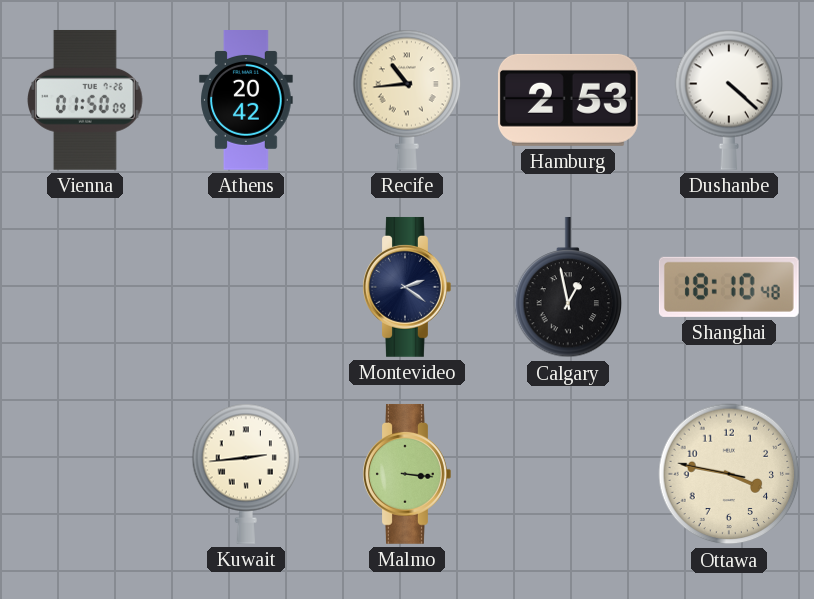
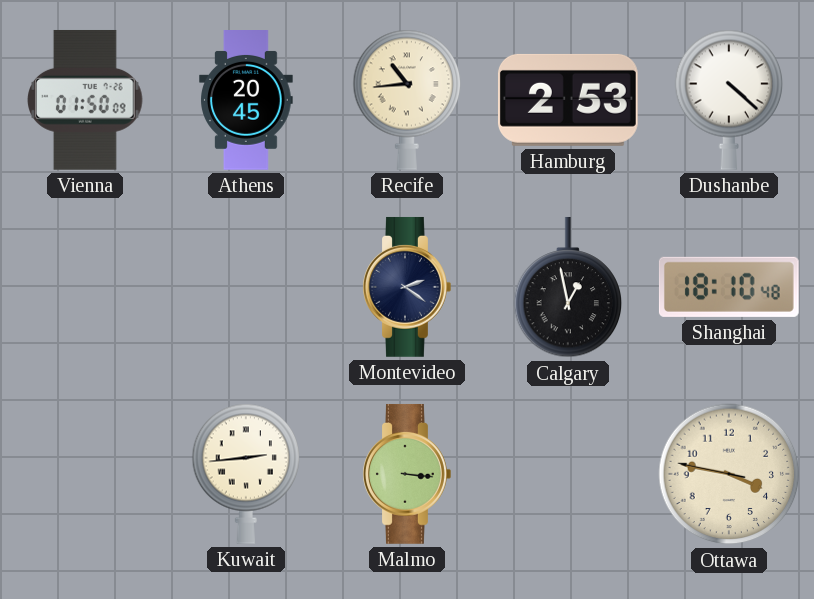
Athens: 20:42 -> 20:45 (247, 101)
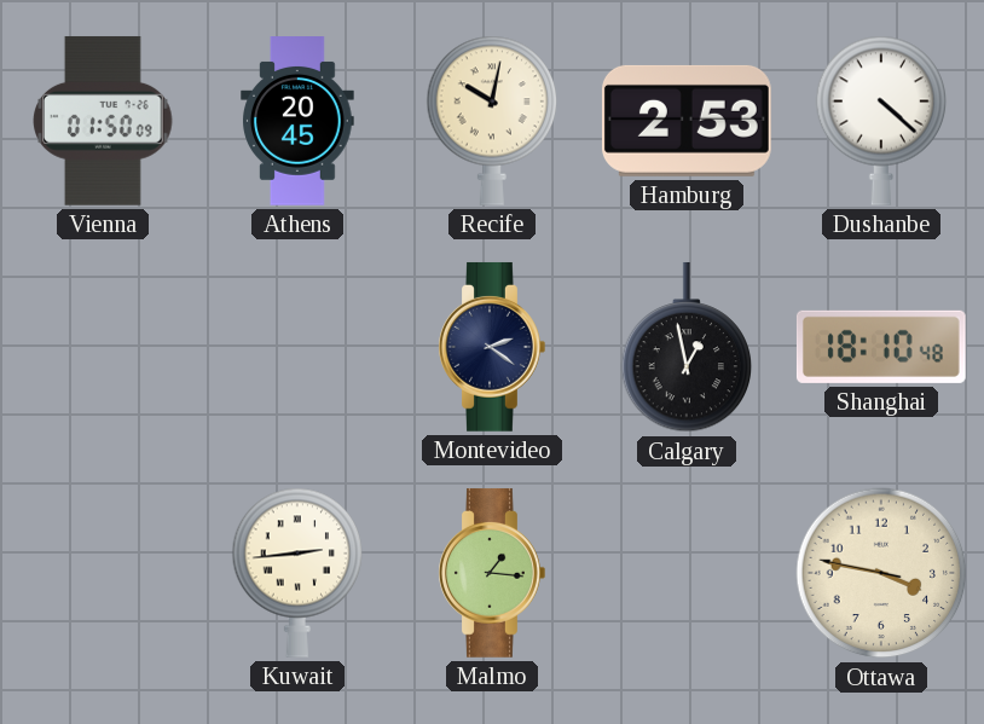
Recife: 10:44 -> 10:02 (492, 121)
Malmo: 3:16 -> 1:16 (492, 573)
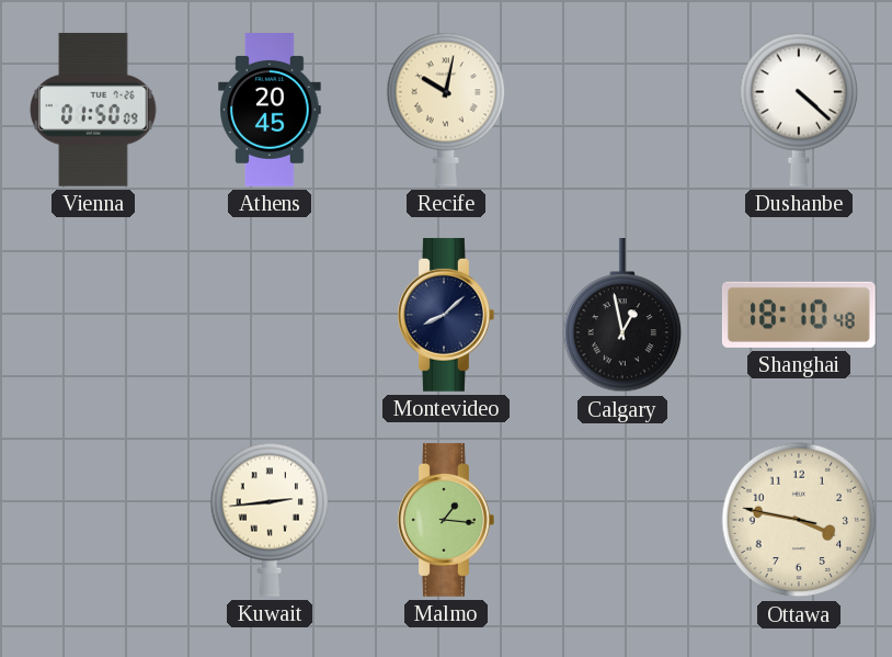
Hamburg: 2:53 -> none (687, 121)
Montevideo: 2:21 -> 8:08 (446, 315)
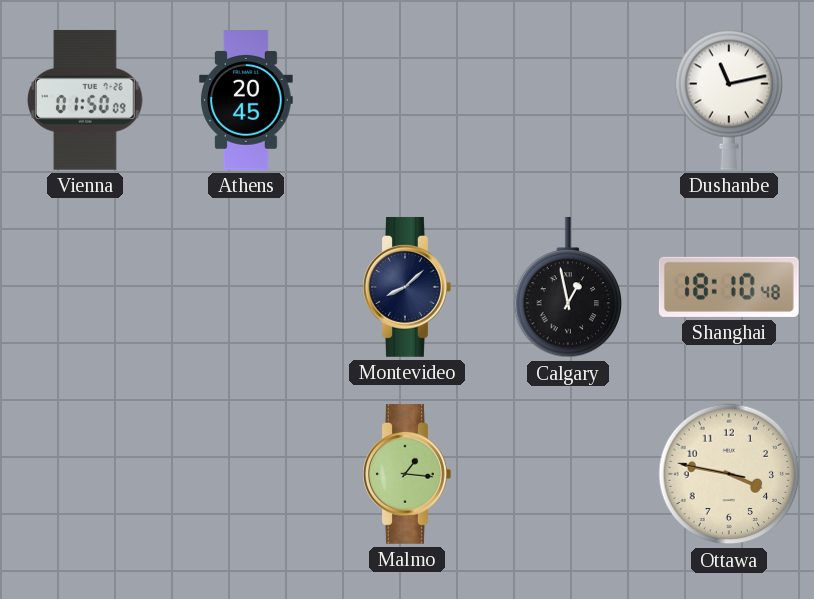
Recife: 10:02 -> none (446, 110)
Dushanbe: 4:22 -> 11:13 (729, 100)
Kuwait: 2:44 -> none (270, 520)
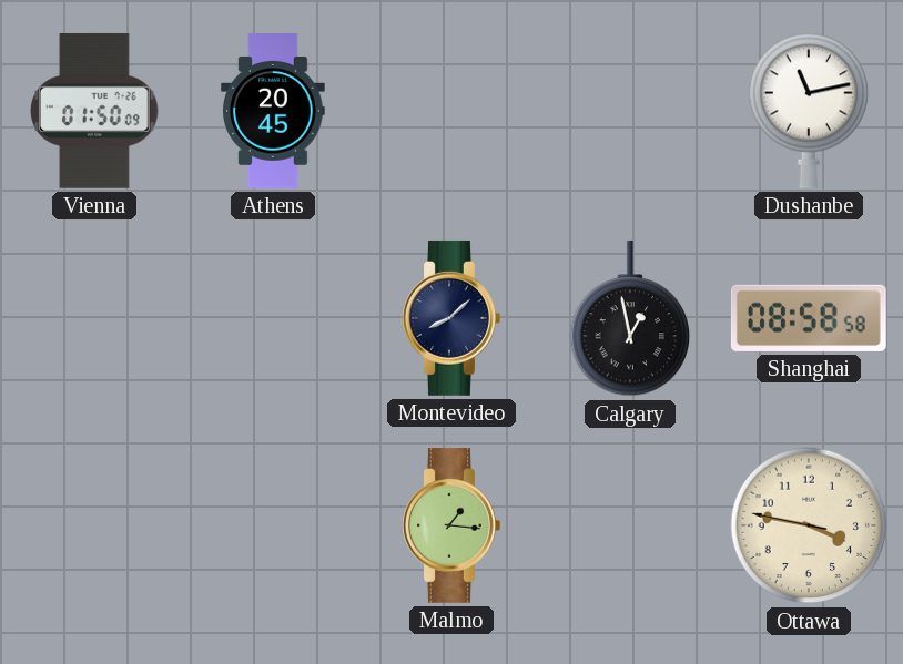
Shanghai: 18:10 -> 08:58 (809, 318)
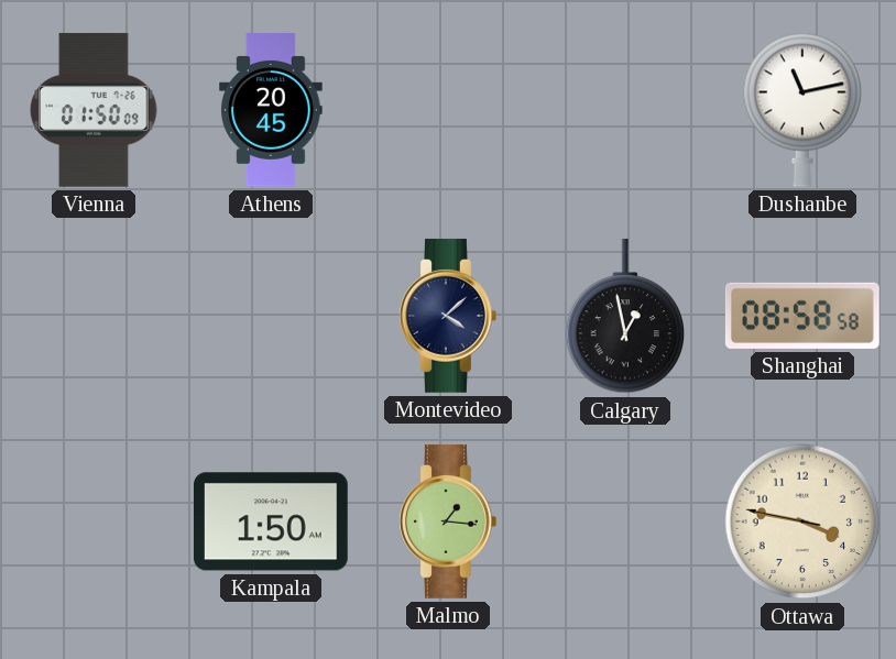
Montevideo: 8:08 -> 4:08 (448, 316)
Kampala: none -> 1:50 (271, 521)
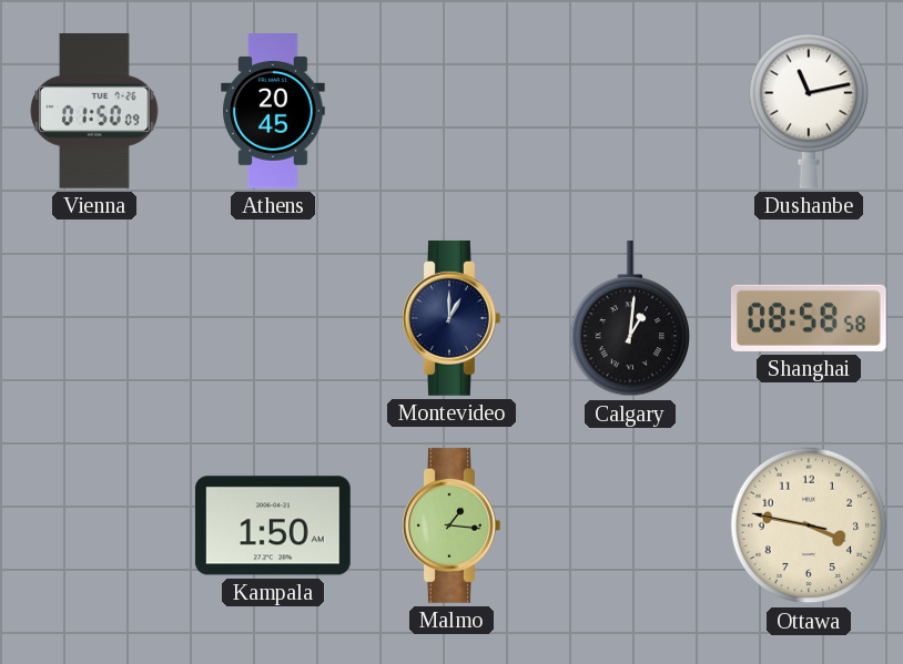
Montevideo: 4:08 -> 1:00 (451, 318)
Calgary: 12:58 -> 1:01 (630, 318)
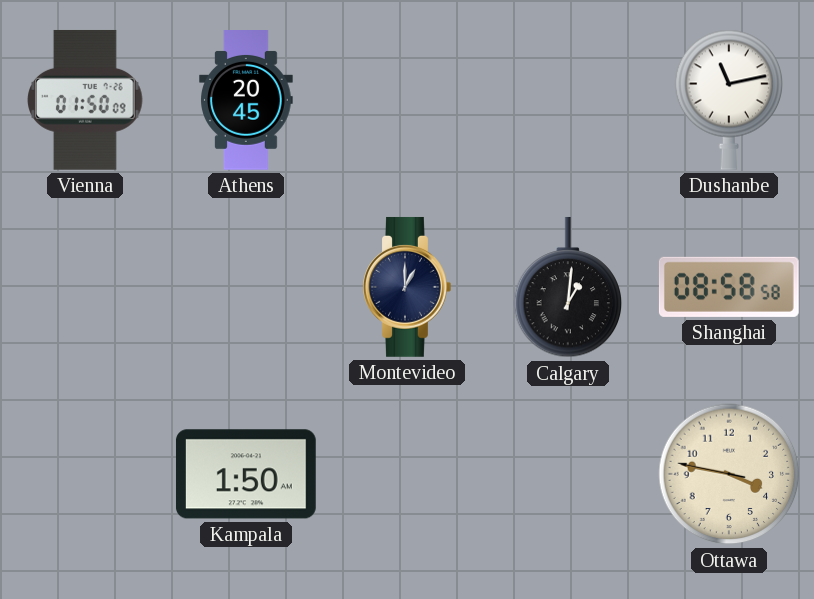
Malmo: 1:16 -> none (451, 525)
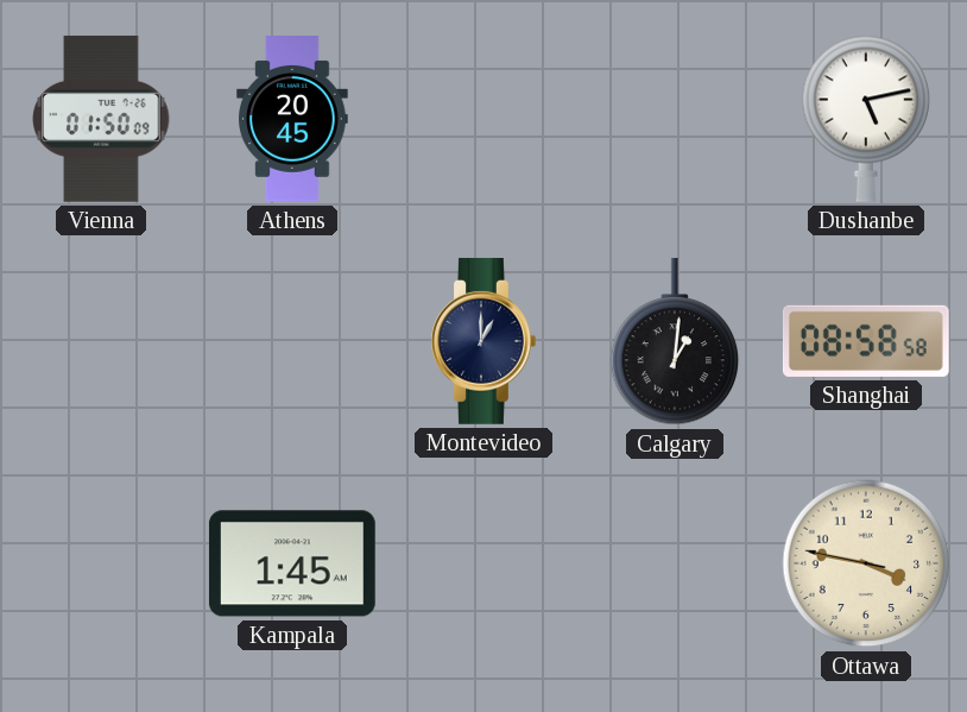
Dushanbe: 11:13 -> 5:13 (866, 119)
Kampala: 1:50 -> 1:45 (292, 563)
